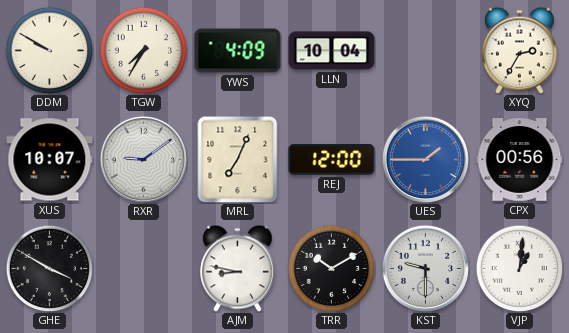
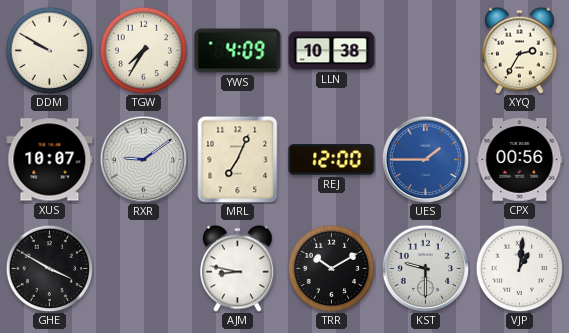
LLN: 10:04 -> 10:38 (332, 51)
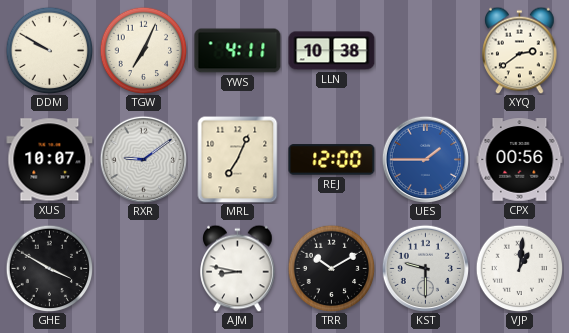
TGW: 7:35 -> 7:04 (143, 50)
YWS: 4:09 -> 4:11 (238, 51)
XYQ: 2:35 -> 2:39 (520, 50)
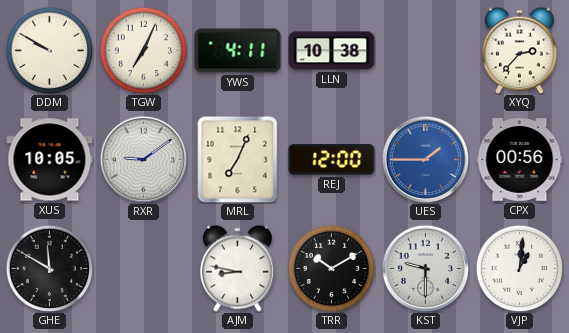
XYQ: 2:39 -> 2:37 (520, 50)
XUS: 10:07 -> 10:05 (50, 160)
GHE: 3:50 -> 11:50 (49, 268)
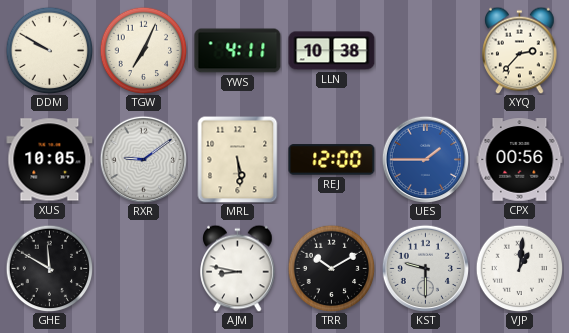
MRL: 7:04 -> 5:29 (238, 159)
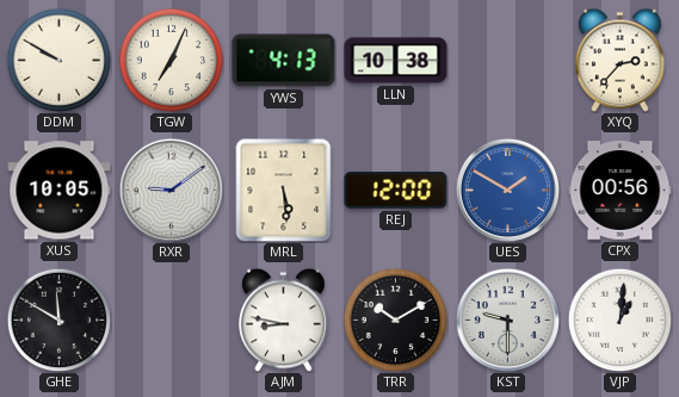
YWS: 4:11 -> 4:13 (284, 61)
UES: 1:45 -> 1:50 (507, 190)
